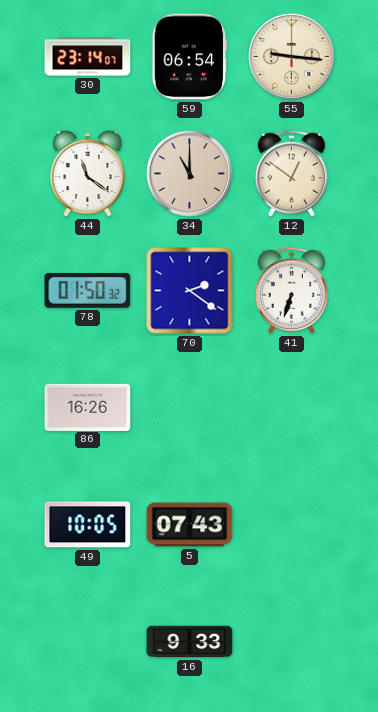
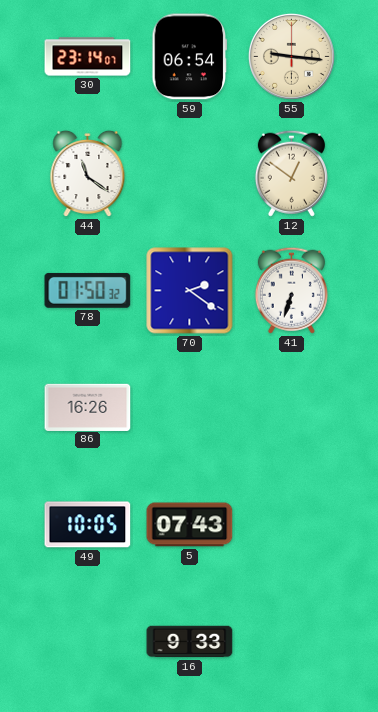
34: 11:00 -> none (189, 173)
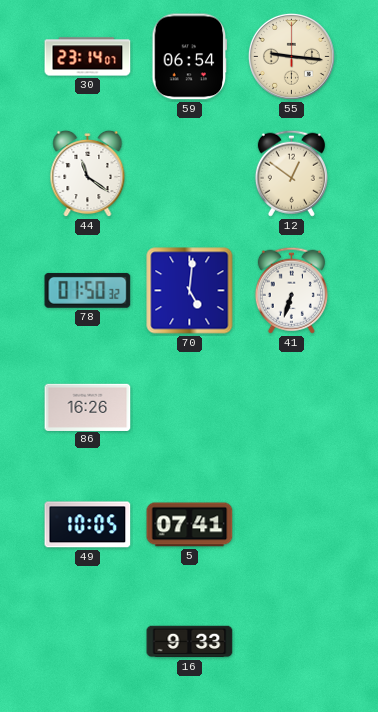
70: 2:21 -> 5:01 (190, 291)
5: 07:43 -> 07:41 (190, 525)
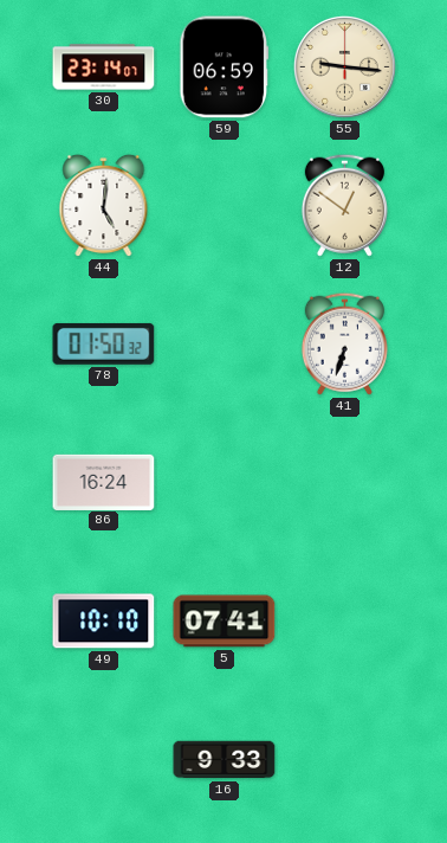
59: 06:54 -> 06:59 (225, 67)
44: 11:21 -> 5:01 (104, 206)
70: 5:01 -> none (190, 291)
86: 16:26 -> 16:24 (104, 482)
49: 10:05 -> 10:10 (104, 622)
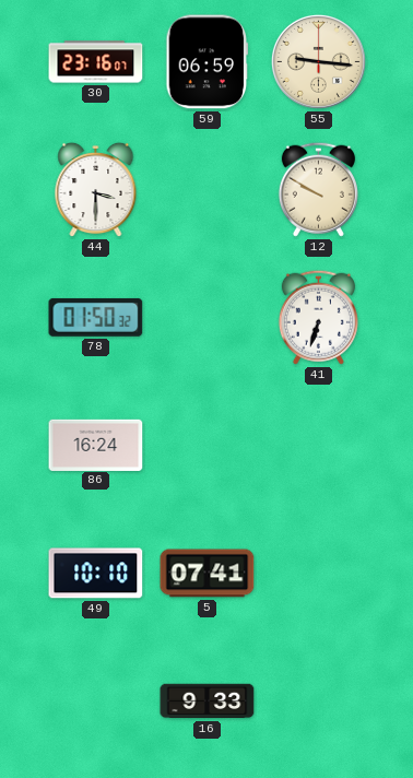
30: 23:14 -> 23:16 (96, 62)
44: 5:01 -> 3:30 (96, 190)
12: 12:51 -> 9:50 (318, 189)
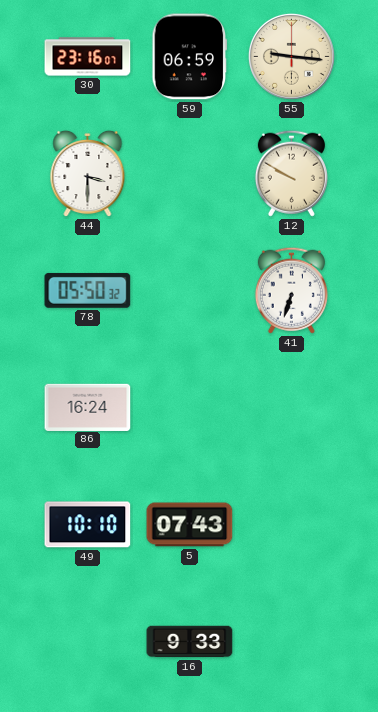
78: 01:50 -> 05:50 (88, 290)
5: 07:41 -> 07:43 (190, 525)
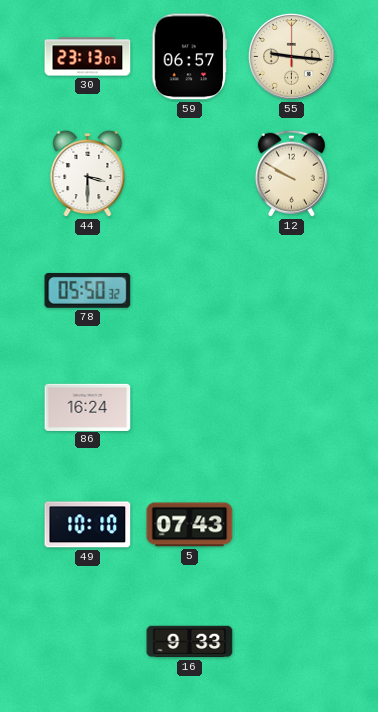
30: 23:16 -> 23:13 (88, 57)
59: 06:59 -> 06:57 (190, 57)
41: 6:33 -> none (291, 290)
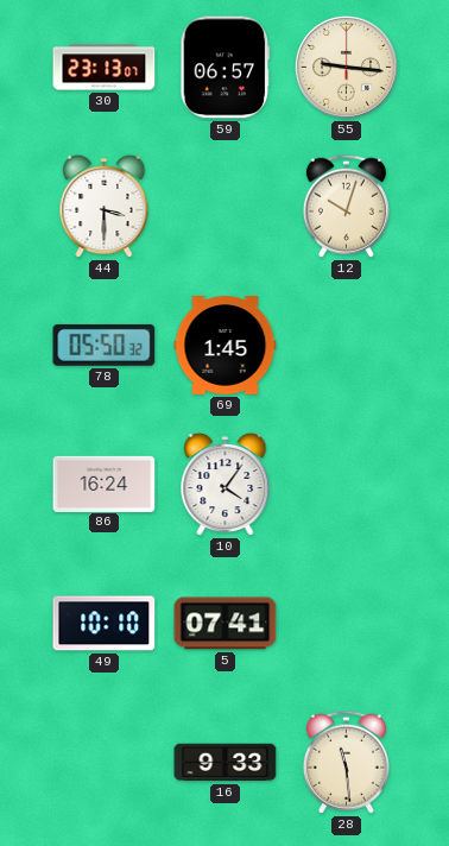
12: 9:50 -> 10:03 (346, 206)
69: none -> 1:45 (226, 346)
10: none -> 4:06 (226, 485)
5: 07:43 -> 07:41 (226, 624)
28: none -> 11:29 (346, 762)
